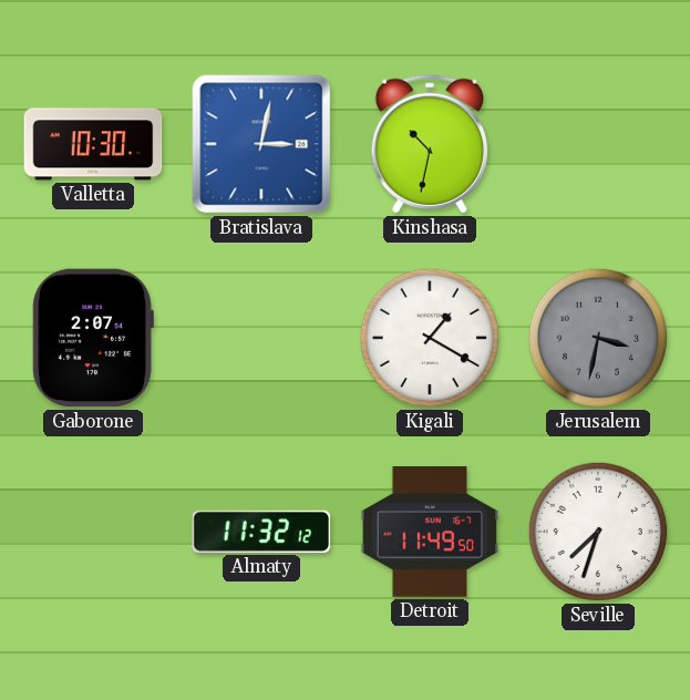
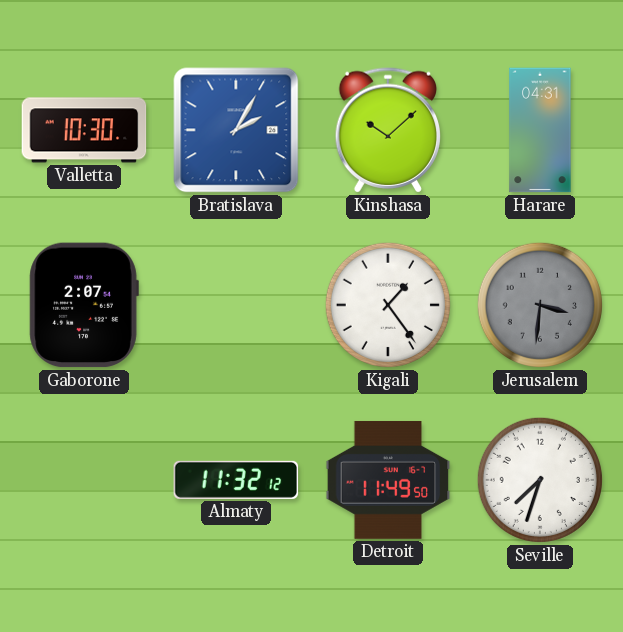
Bratislava: 3:02 -> 2:05 (236, 130)
Kinshasa: 10:32 -> 10:08 (387, 130)
Harare: none -> 04:31 (540, 130)
Kigali: 1:20 -> 1:24 (388, 305)
Jerusalem: 3:32 -> 3:31 (540, 305)
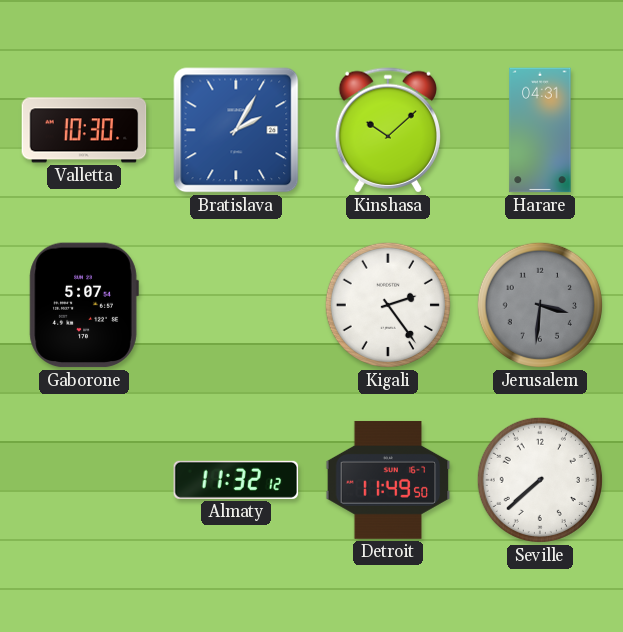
Gaborone: 2:07 -> 5:07 (84, 305)
Kigali: 1:24 -> 2:24 (388, 305)
Seville: 7:33 -> 7:38 (540, 480)
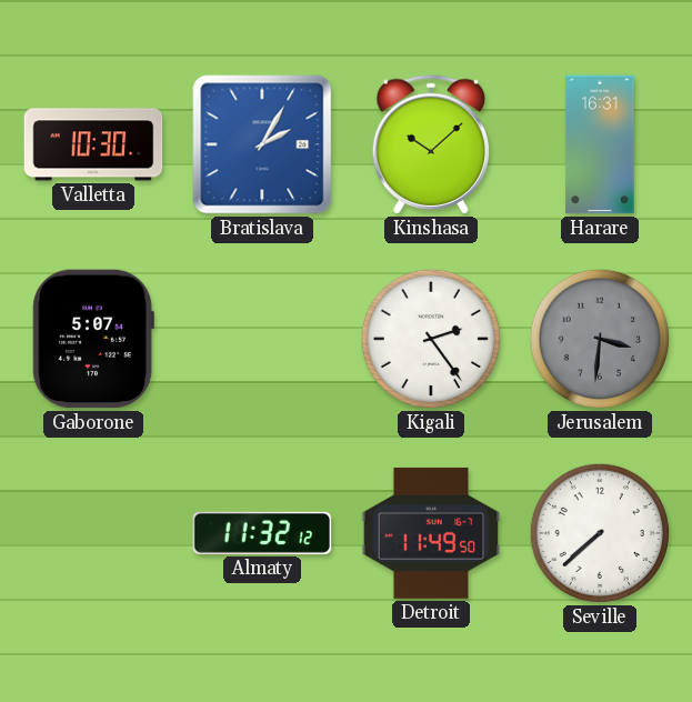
Harare: 04:31 -> 16:31 (600, 144)
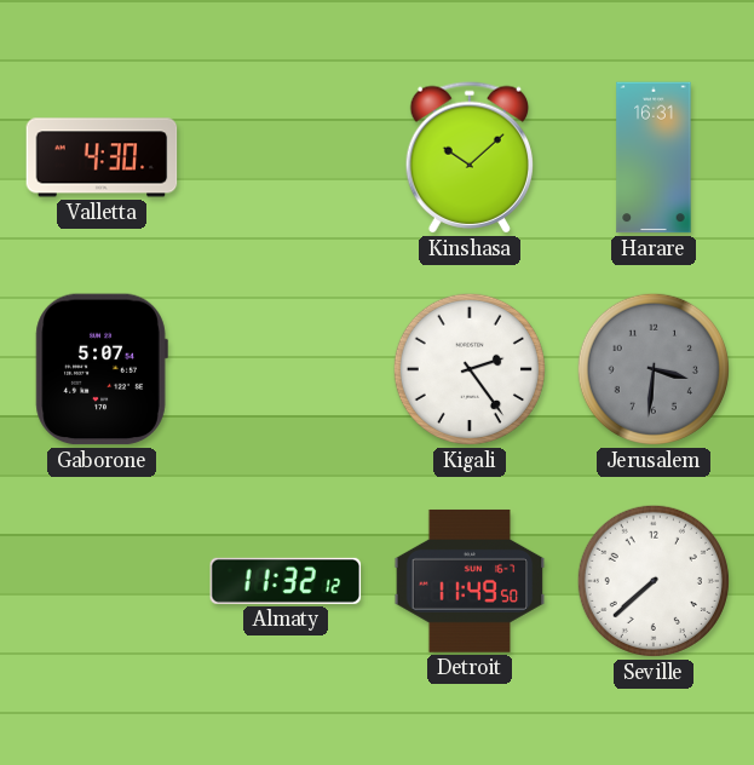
Valletta: 10:30 -> 4:30 (102, 157)
Bratislava: 2:05 -> none (262, 144)
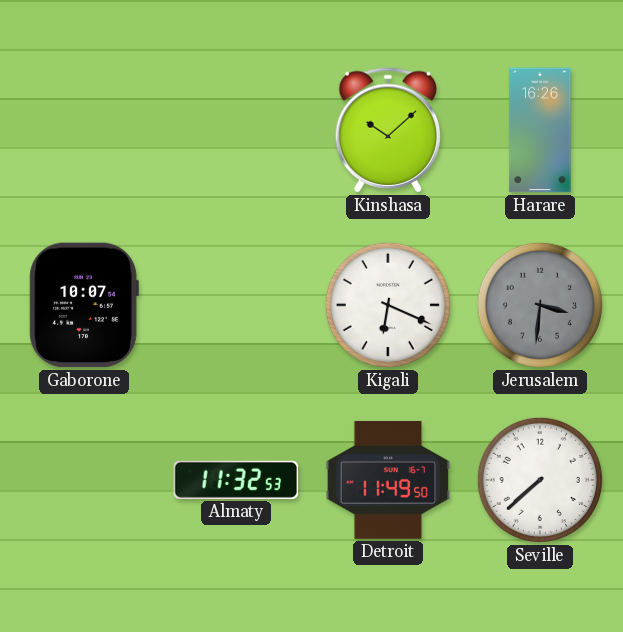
Valletta: 4:30 -> none (102, 157)
Harare: 16:31 -> 16:26 (540, 130)
Gaborone: 5:07 -> 10:07 (84, 305)
Kigali: 2:24 -> 6:19 (388, 305)
Almaty: 11:32:12 -> 11:32:53 (236, 480)
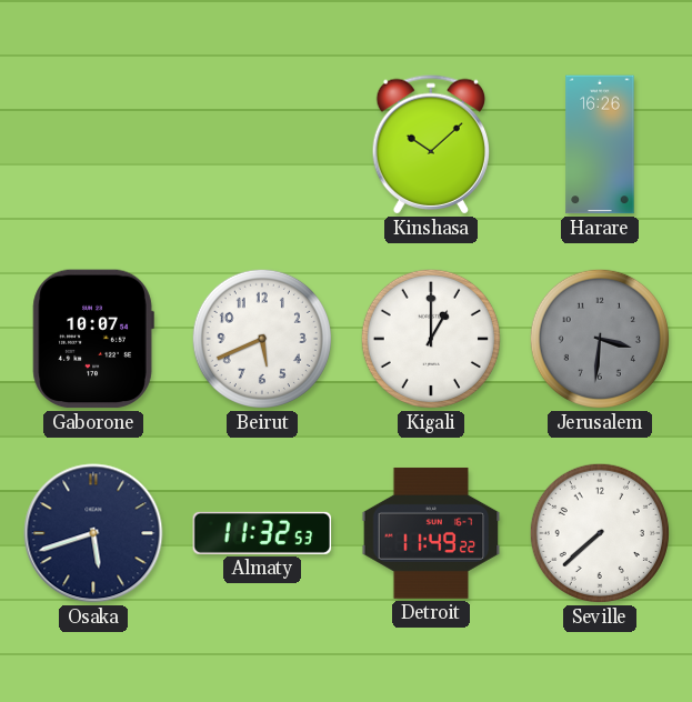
Beirut: none -> 5:41 (262, 339)
Kigali: 6:19 -> 1:00 (431, 339)
Osaka: none -> 5:42 (93, 533)
Detroit: 11:49:50 -> 11:49:22 (431, 533)
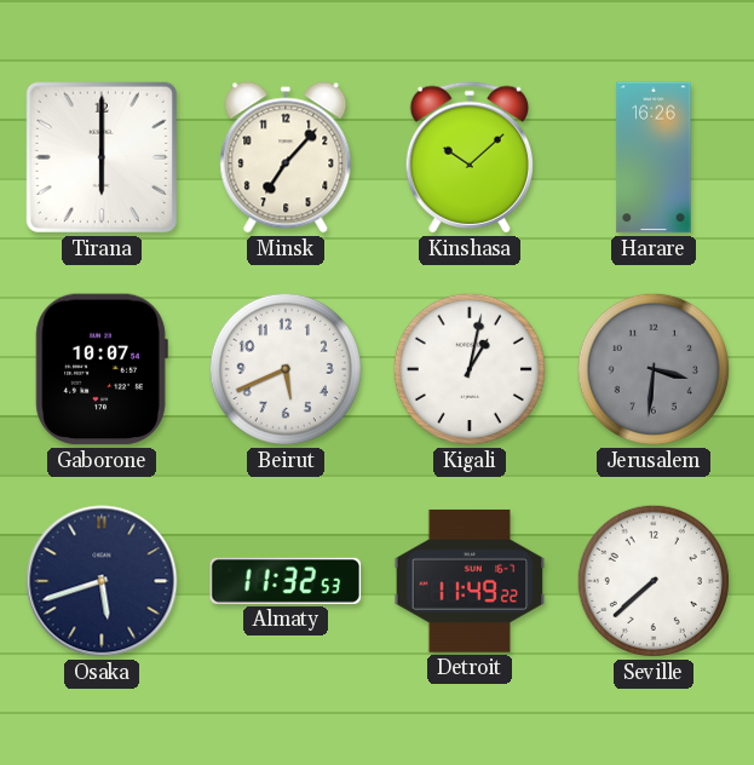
Tirana: none -> 6:00 (102, 157)
Minsk: none -> 7:07 (286, 157)
Kigali: 1:00 -> 1:02 (470, 369)
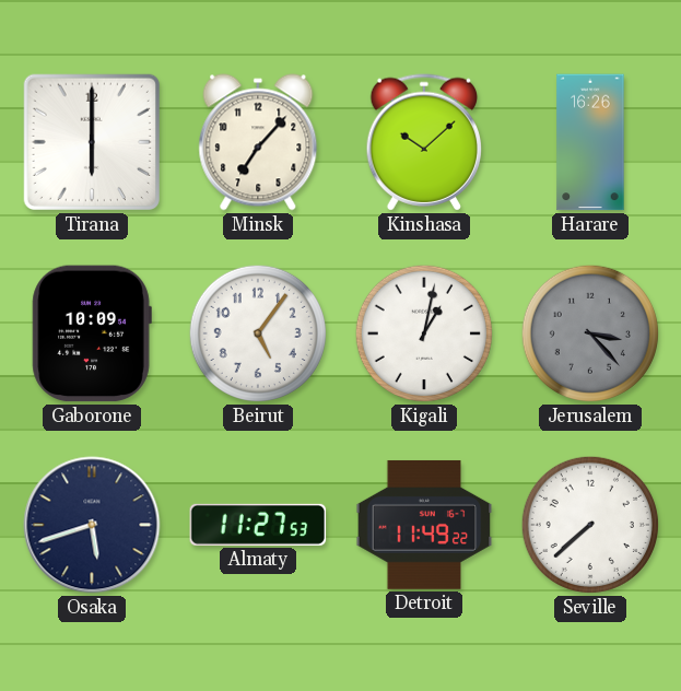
Gaborone: 10:07 -> 10:09 (92, 333)
Beirut: 5:41 -> 5:06 (258, 333)
Jerusalem: 3:31 -> 3:23 (590, 333)
Almaty: 11:32 -> 11:27 (258, 525)
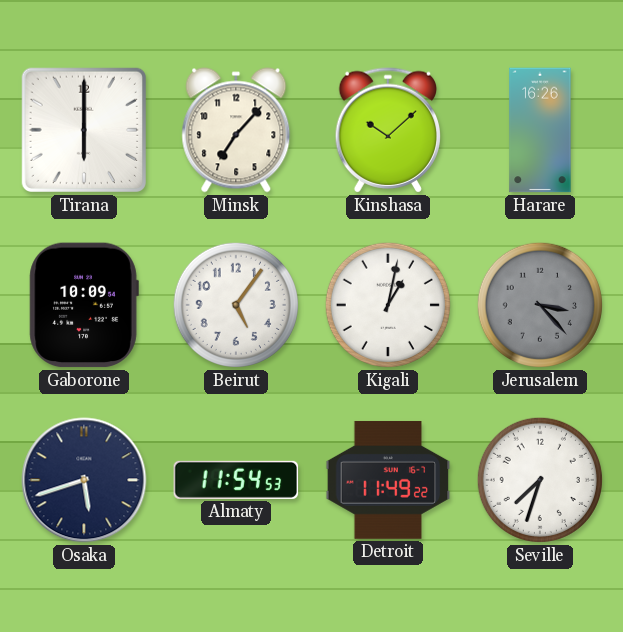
Almaty: 11:27 -> 11:54 (236, 480)
Seville: 7:38 -> 7:33 (540, 480)
